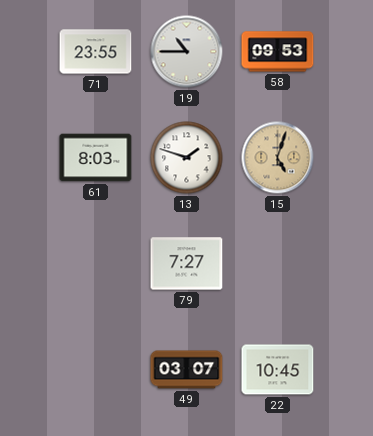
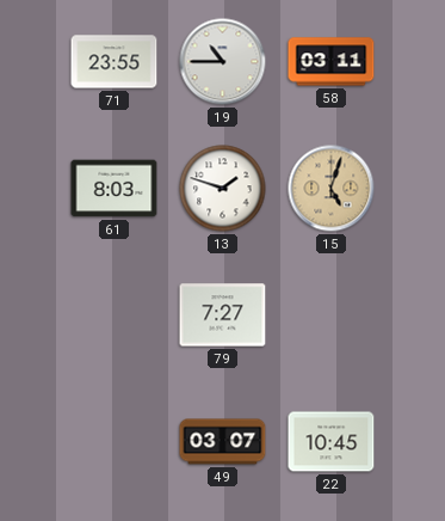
58: 09:53 -> 03:11 (332, 62)
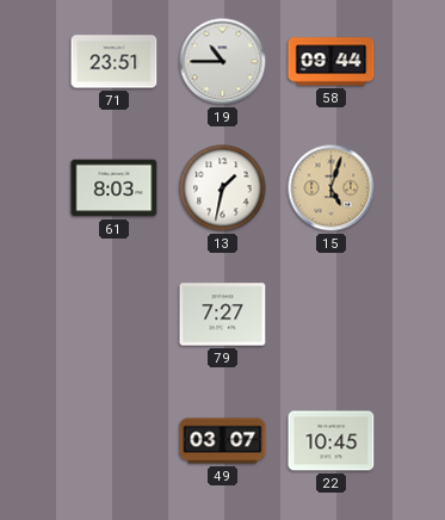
71: 23:55 -> 23:51 (115, 62)
58: 03:11 -> 09:44 (332, 62)
13: 1:48 -> 1:32 (223, 188)
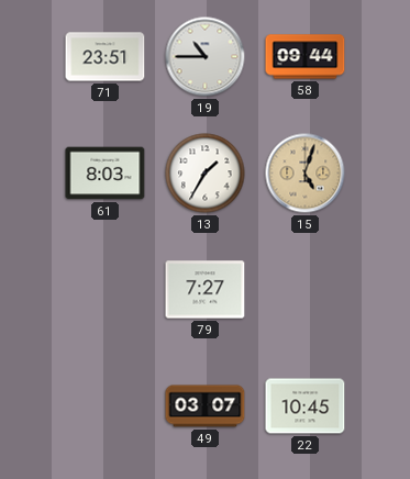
13: 1:32 -> 1:35 (206, 174)
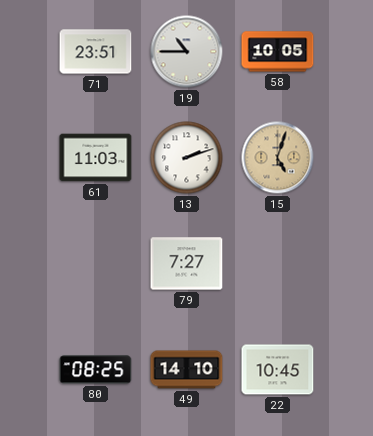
58: 09:44 -> 10:05 (278, 52)
61: 8:03 -> 11:03 (96, 158)
13: 1:35 -> 2:12 (187, 158)
80: none -> 08:25 (96, 370)
49: 03:07 -> 14:10 (187, 370)
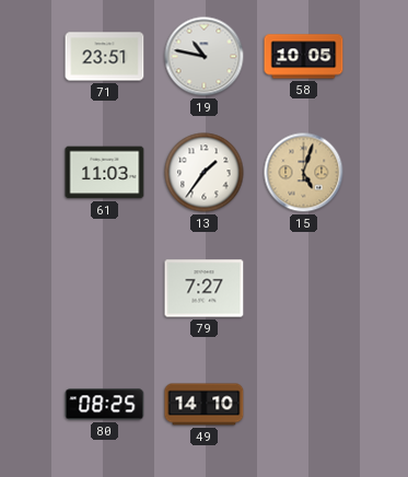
19: 10:45 -> 10:47 (205, 57)
13: 2:12 -> 1:36 (205, 173)
22: 10:45 -> none (278, 370)
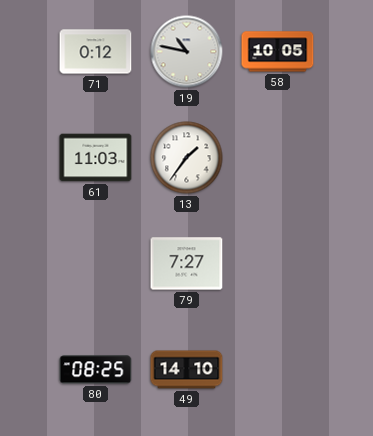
71: 23:51 -> 0:12 (96, 52)
15: 5:03 -> none (304, 173)
